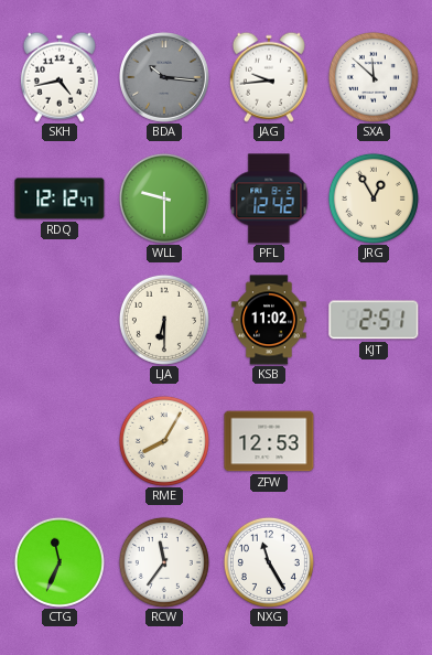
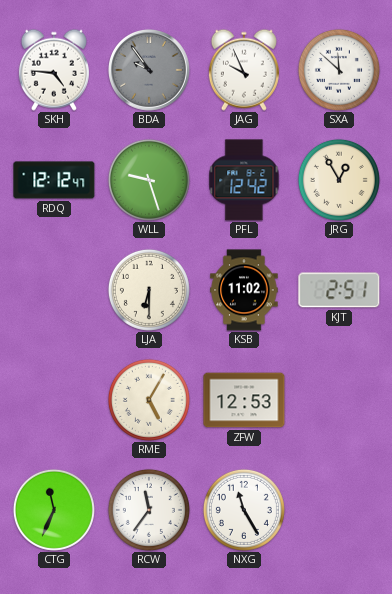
SKH: 4:43 -> 4:46 (54, 70)
BDA: 10:16 -> 9:54 (150, 71)
JAG: 9:44 -> 9:56 (244, 70)
WLL: 9:30 -> 9:27 (149, 180)
RME: 8:05 -> 5:05 (149, 400)
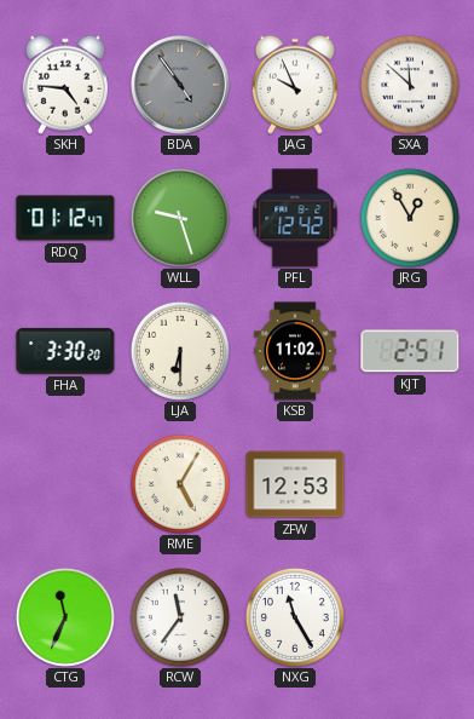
BDA: 9:54 -> 4:54 (181, 86)
RDQ: 12:12 -> 01:12 (65, 218)
FHA: none -> 3:30 (65, 351)
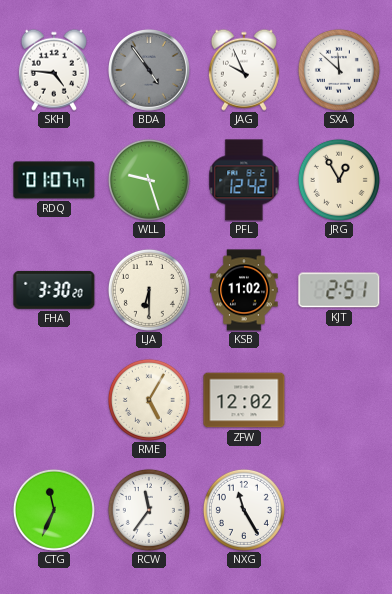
RDQ: 01:12 -> 01:07 (54, 180)
ZFW: 12:53 -> 12:02 (244, 400)
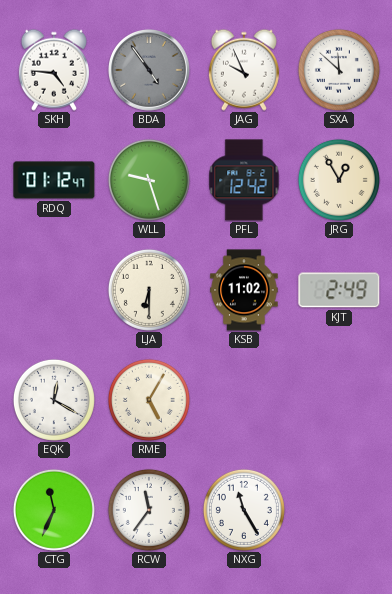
RDQ: 01:07 -> 01:12 (54, 180)
FHA: 3:30 -> none (54, 290)
KJT: 2:51 -> 2:49 (339, 290)
EQK: none -> 12:20 (54, 400)
ZFW: 12:02 -> none (244, 400)
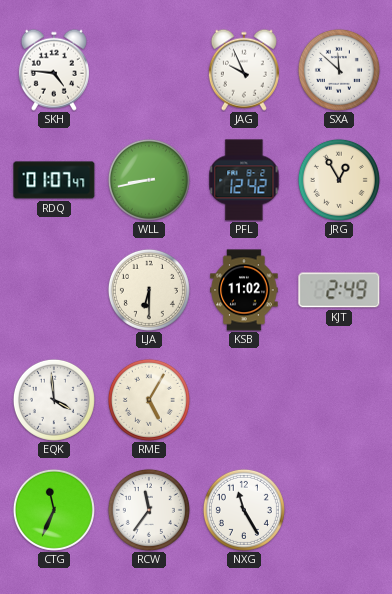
BDA: 4:54 -> none (150, 71)
RDQ: 01:12 -> 01:07 (54, 180)
WLL: 9:27 -> 8:43 (149, 180)
EQK: 12:20 -> 3:59 (54, 400)
